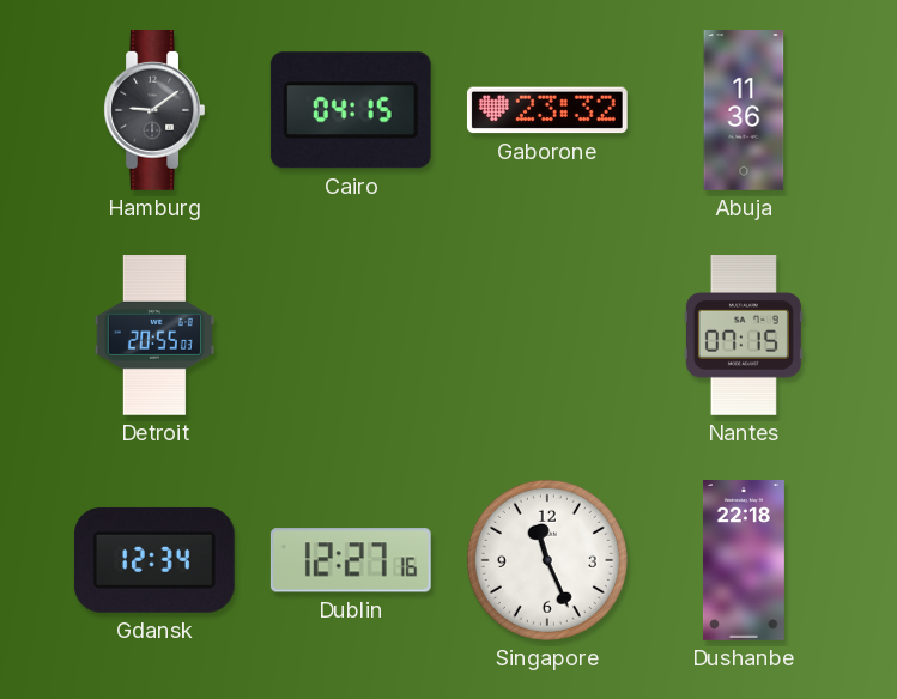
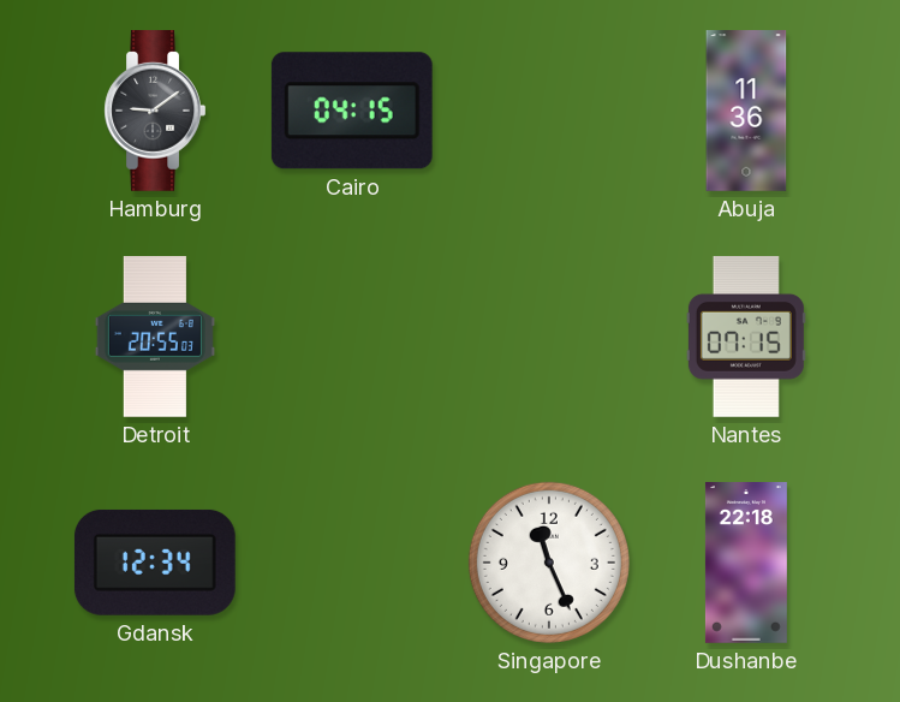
Gaborone: 23:32 -> none (547, 110)
Dublin: 12:27 -> none (351, 560)
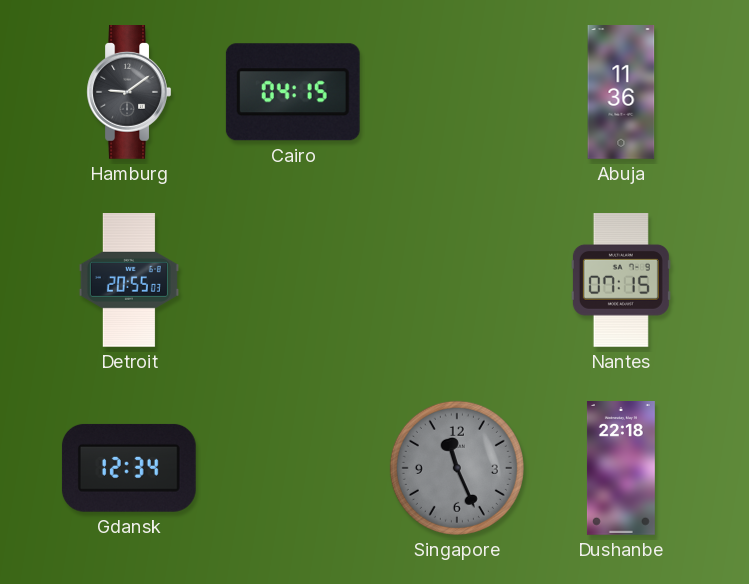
Singapore dial: white -> grey (457, 468)
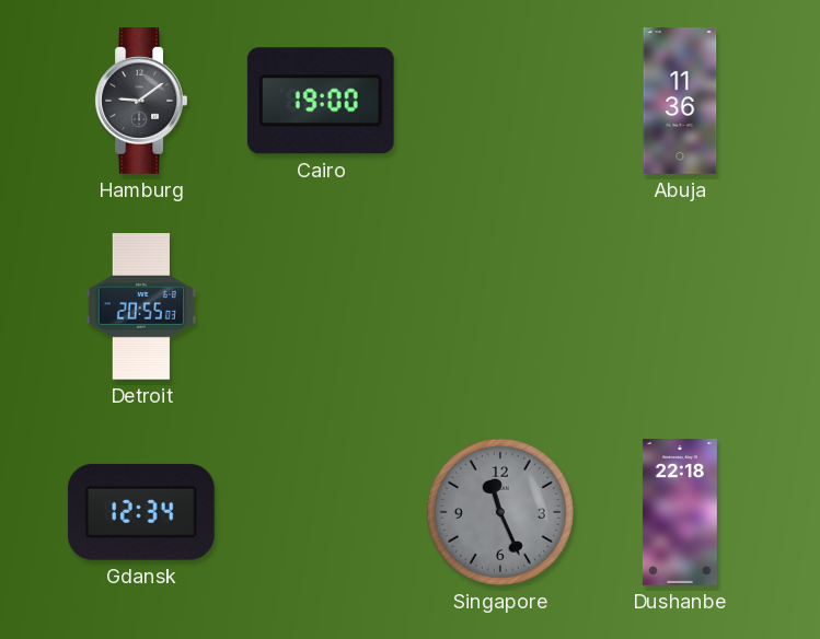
Cairo: 04:15 -> 19:00 (321, 101)
Nantes: 07:15 -> none (621, 281)
